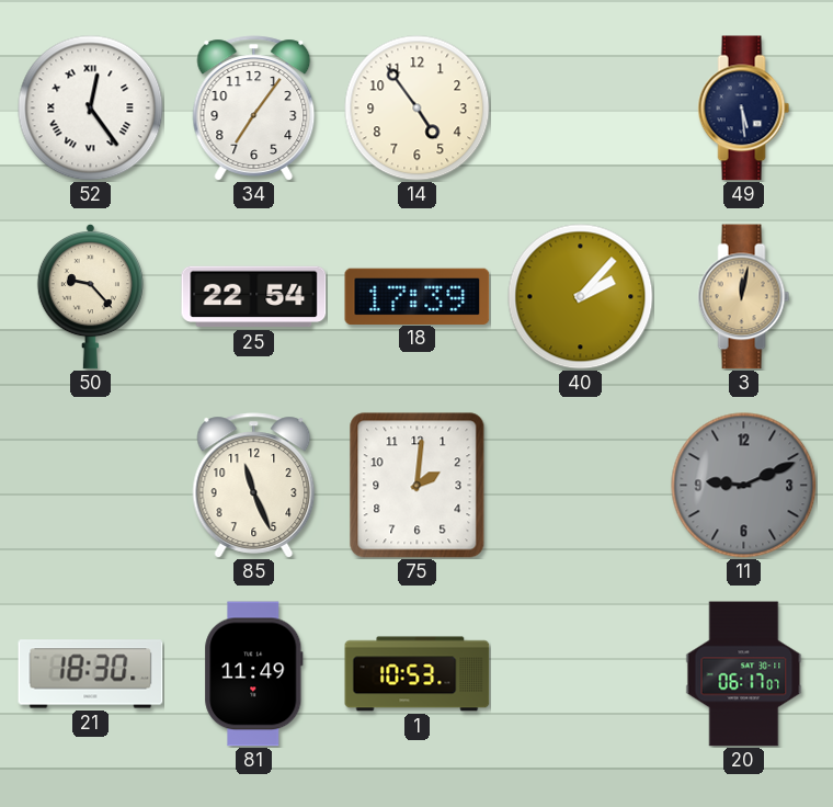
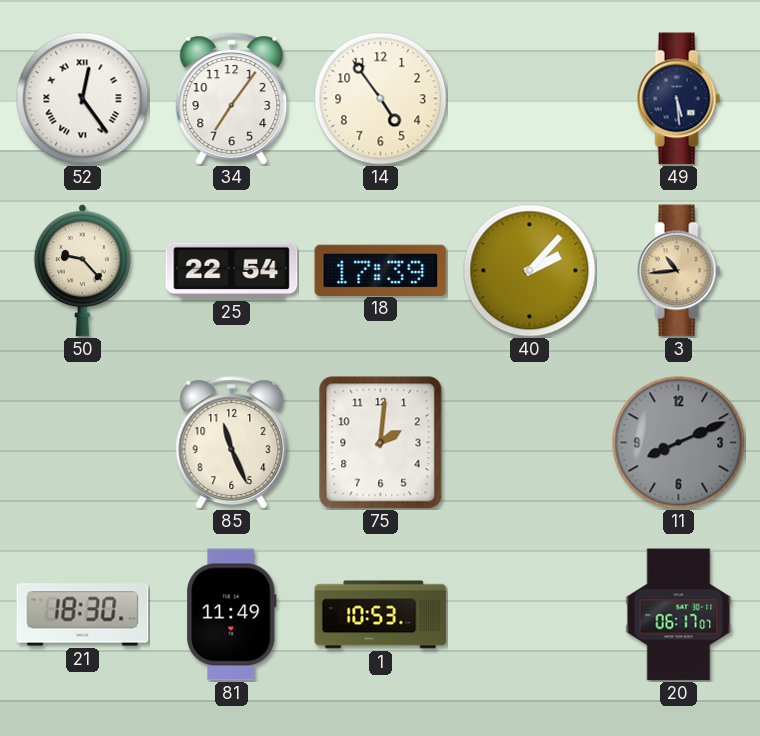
3: 12:02 -> 10:44 (679, 271)
11: 9:11 -> 8:11 (679, 443)
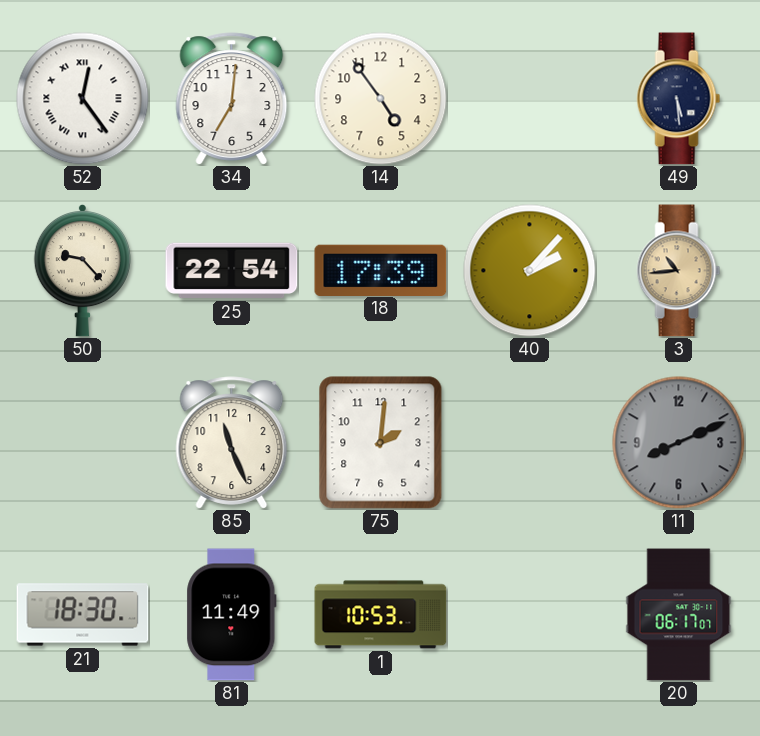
34: 7:06 -> 7:01 (232, 99)
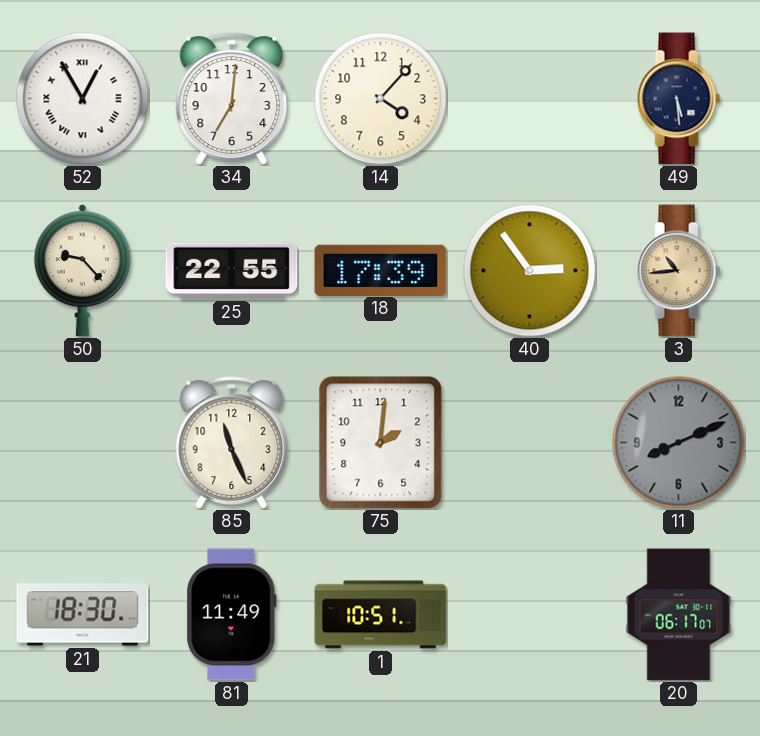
52: 12:24 -> 12:55 (83, 99)
14: 4:54 -> 4:07 (381, 99)
25: 22:54 -> 22:55 (232, 271)
40: 2:07 -> 2:54 (530, 271)
1: 10:53 -> 10:51 (381, 615)
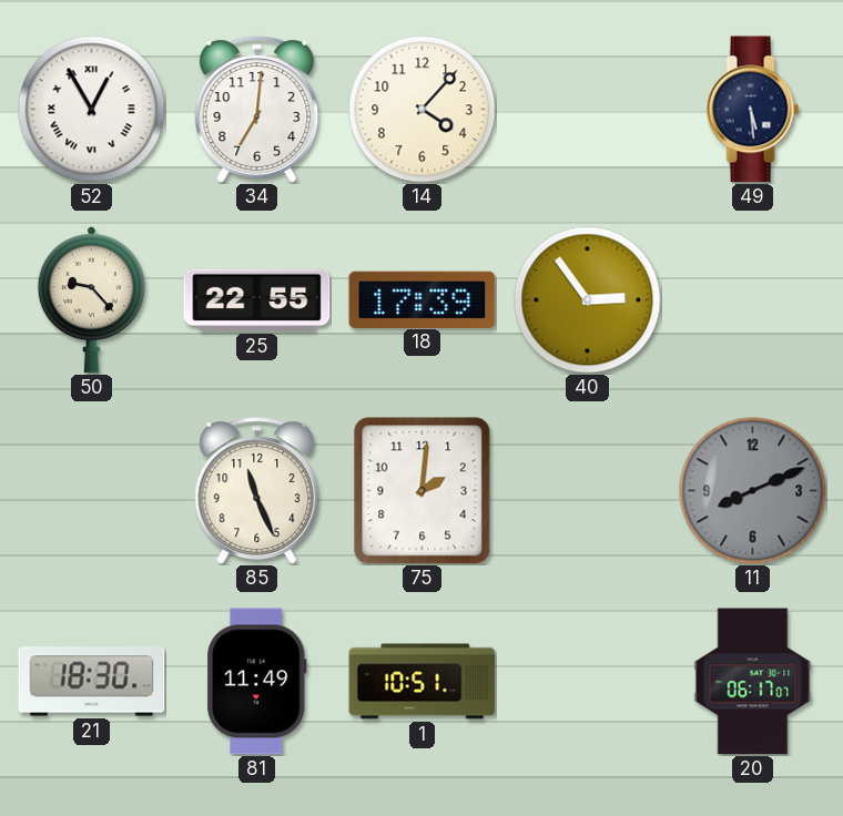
3: 10:44 -> none (679, 271)
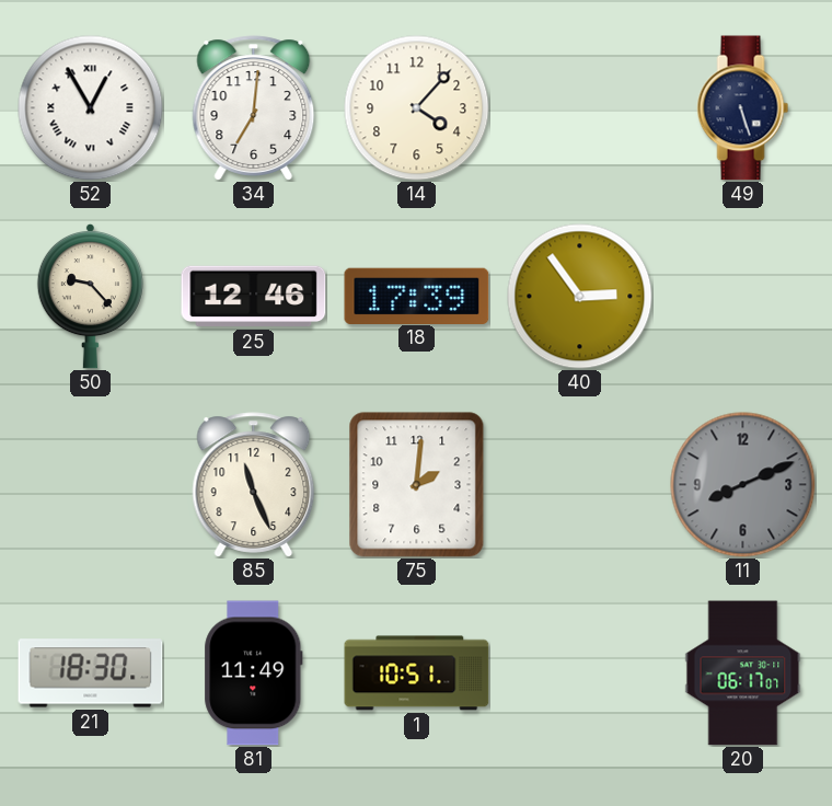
49: 5:29 -> 5:27 (743, 108)
25: 22:55 -> 12:46 (254, 297)
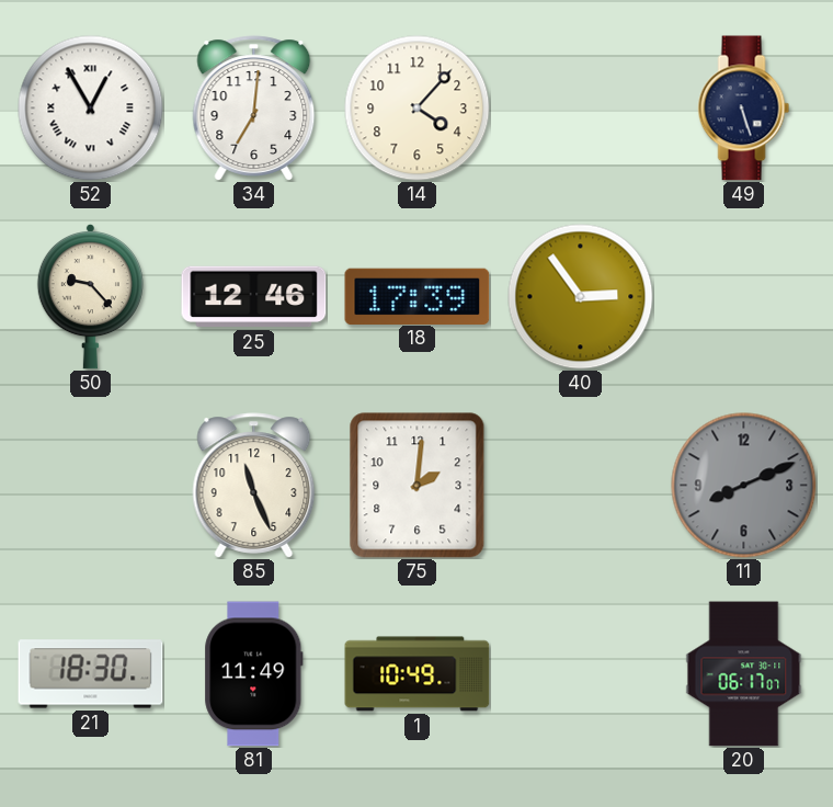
1: 10:51 -> 10:49 (418, 674)
